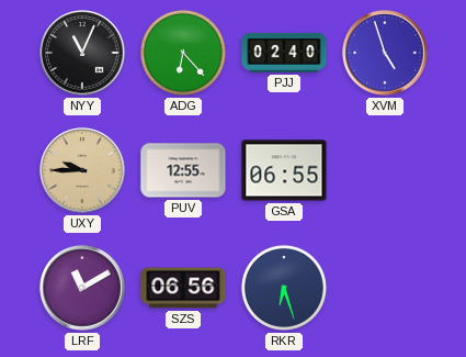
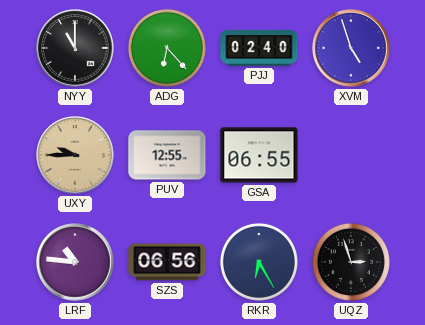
NYY: 11:04 -> 11:00 (75, 48)
LRF: 11:10 -> 10:46 (75, 262)
RKR: 6:27 -> 6:25 (259, 262)
UQZ: none -> 2:57 (351, 262)
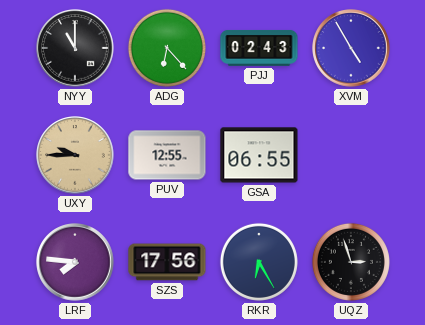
PJJ: 02:40 -> 02:43 (259, 48)
XVM: 4:57 -> 4:55 (351, 48)
LRF: 10:46 -> 7:46 (75, 262)
SZS: 06:56 -> 17:56 (167, 262)
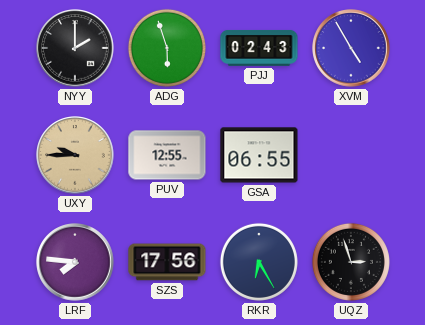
NYY: 11:00 -> 2:00 (75, 48)
ADG: 6:23 -> 5:57 (167, 48)
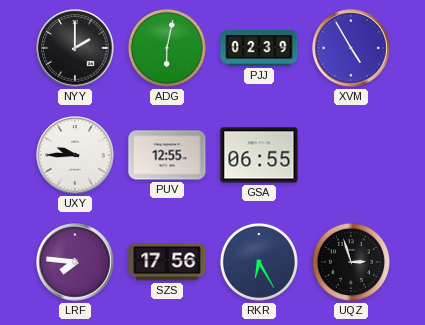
ADG: 5:57 -> 6:02 (167, 48)
PJJ: 02:43 -> 02:39 (259, 48)
UXY dial: champagne -> white (75, 155)
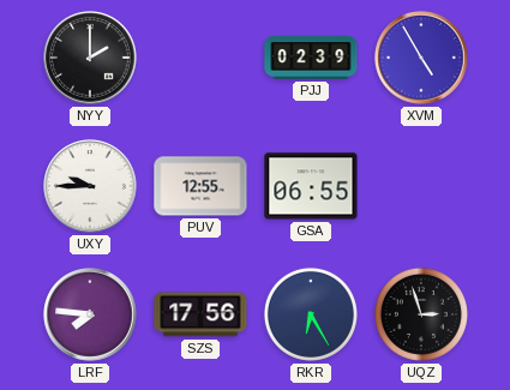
ADG: 6:02 -> none (167, 48)
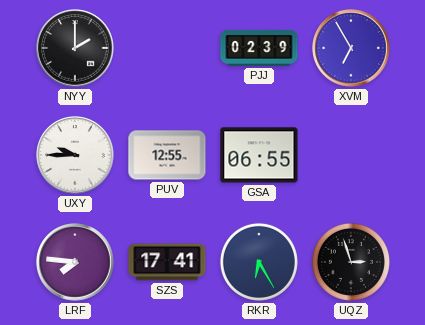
XVM: 4:55 -> 6:55 (351, 48)
SZS: 17:56 -> 17:41 (167, 262)
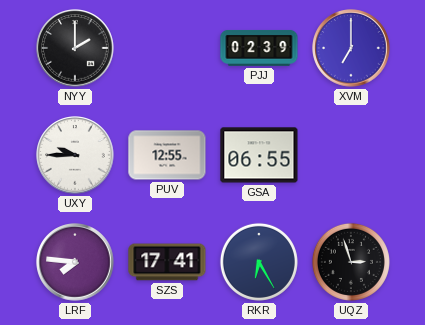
XVM: 6:55 -> 7:00 (351, 48)
